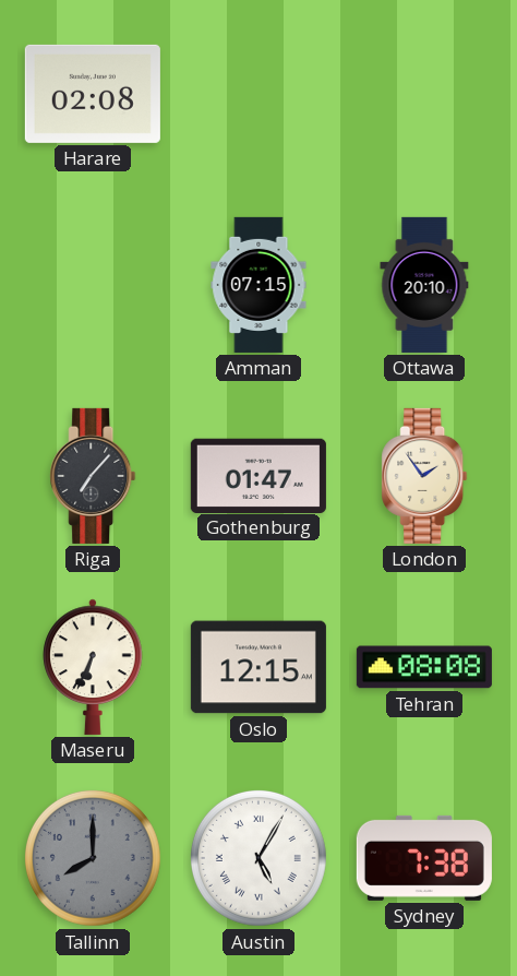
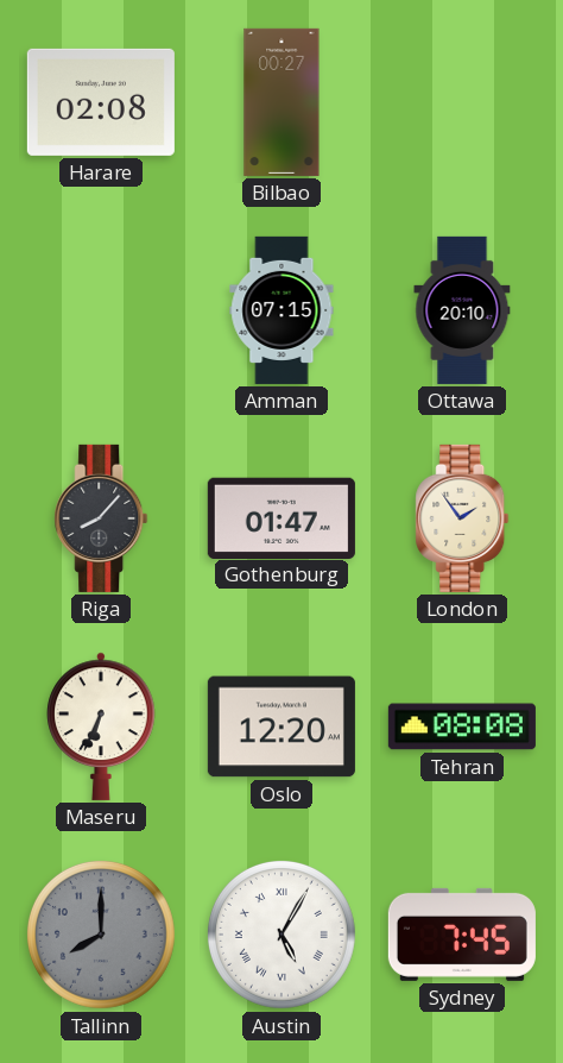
Bilbao: none -> 00:27 (281, 102)
Riga: 7:07 -> 8:07 (101, 518)
Oslo: 12:15 -> 12:20 (281, 727)
Sydney: 7:38 -> 7:45 (462, 935)
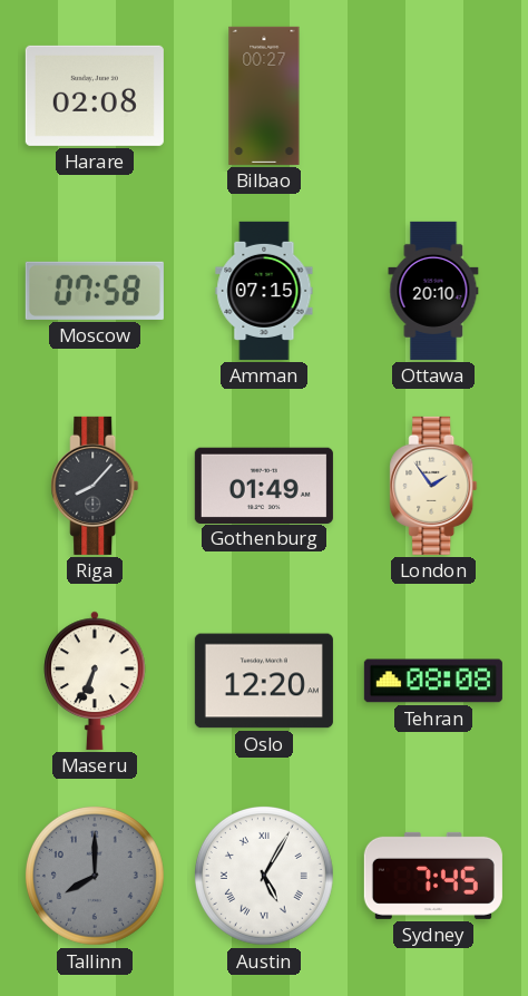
Moscow: none -> 07:58 (95, 291)
Gothenburg: 01:47 -> 01:49 (264, 485)
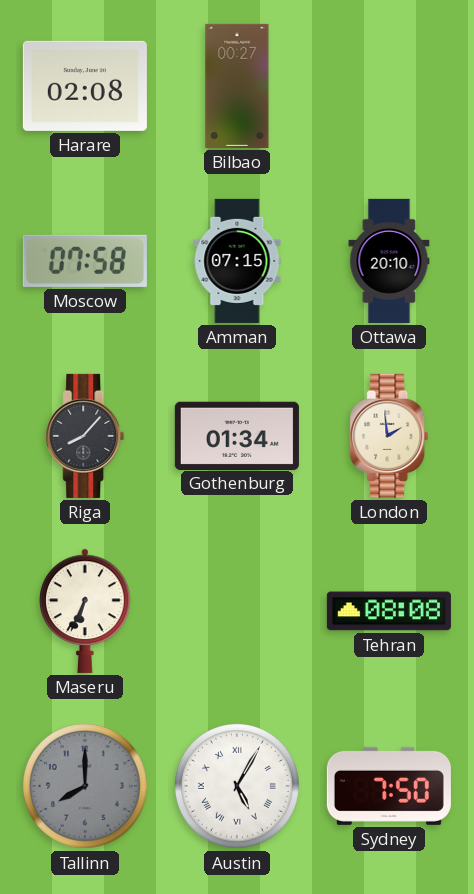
Gothenburg: 01:49 -> 01:34 (237, 435)
London: 1:54 -> 1:59 (389, 436)
Oslo: 12:20 -> none (264, 681)
Sydney: 7:45 -> 7:50 (389, 786)
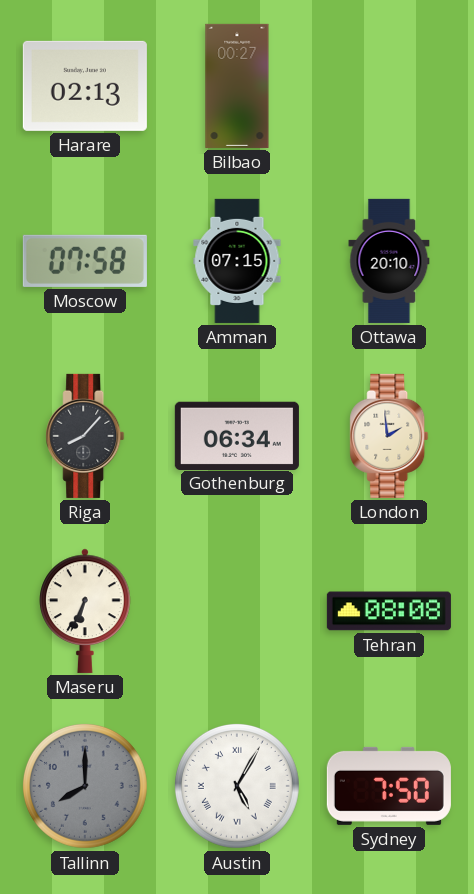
Harare: 02:08 -> 02:13 (85, 86)
Gothenburg: 01:34 -> 06:34 (237, 435)
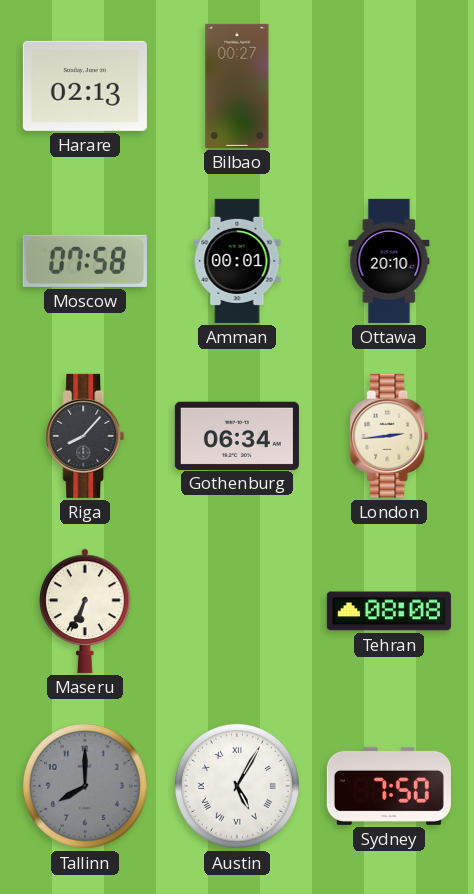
Amman: 07:15 -> 00:01 (237, 261)
London: 1:59 -> 2:44 (389, 436)
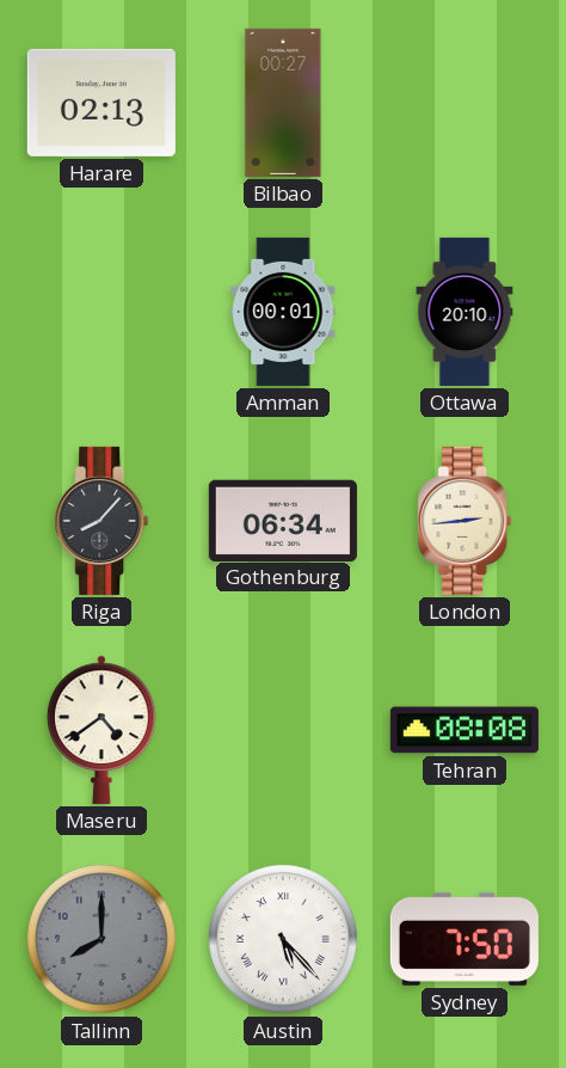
Moscow: 07:58 -> none (85, 261)
Maseru: 6:34 -> 4:39 (101, 730)
Austin: 5:05 -> 5:23 (283, 939)
